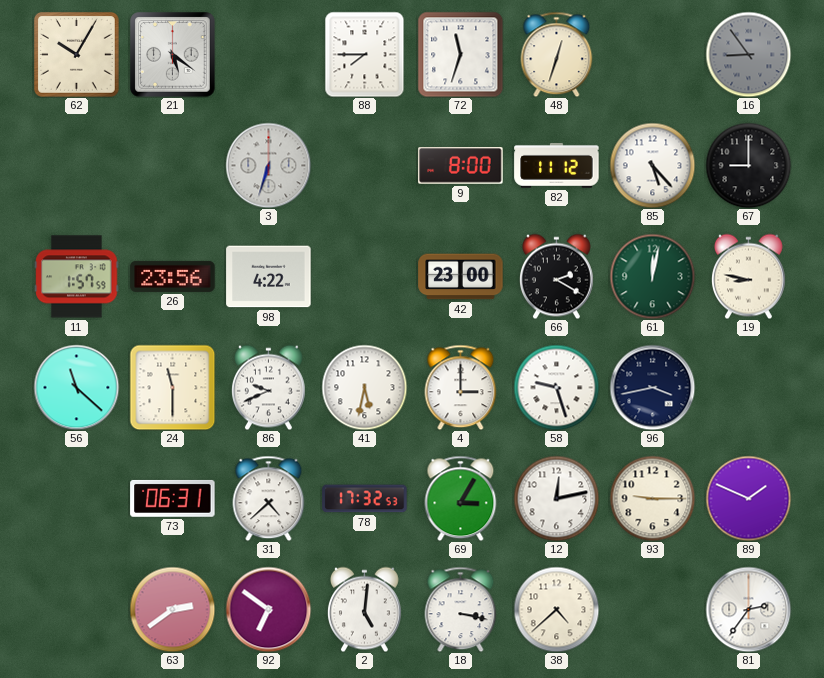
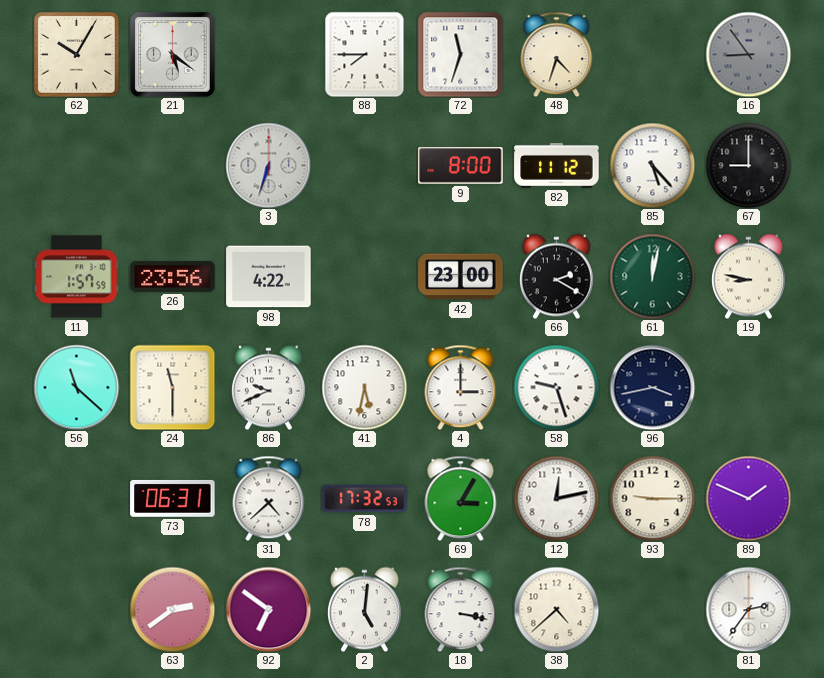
48: 12:33 -> 4:33 (557, 54)
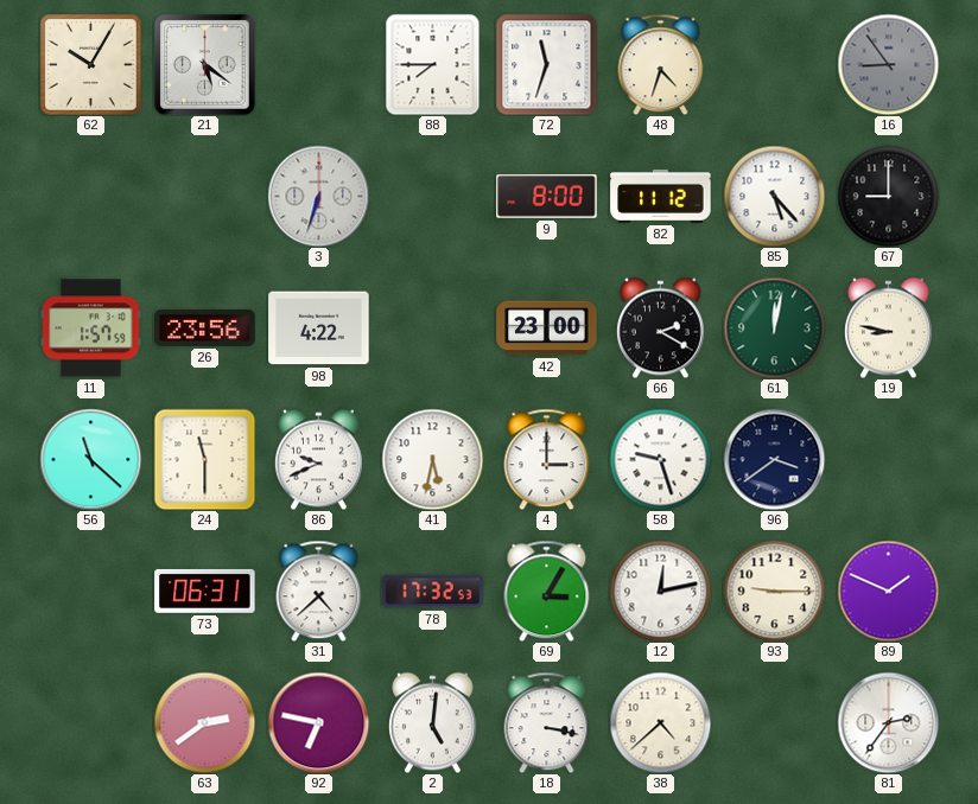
96: 3:43 -> 3:39 (774, 459)
92: 6:51 -> 6:47 (318, 722)
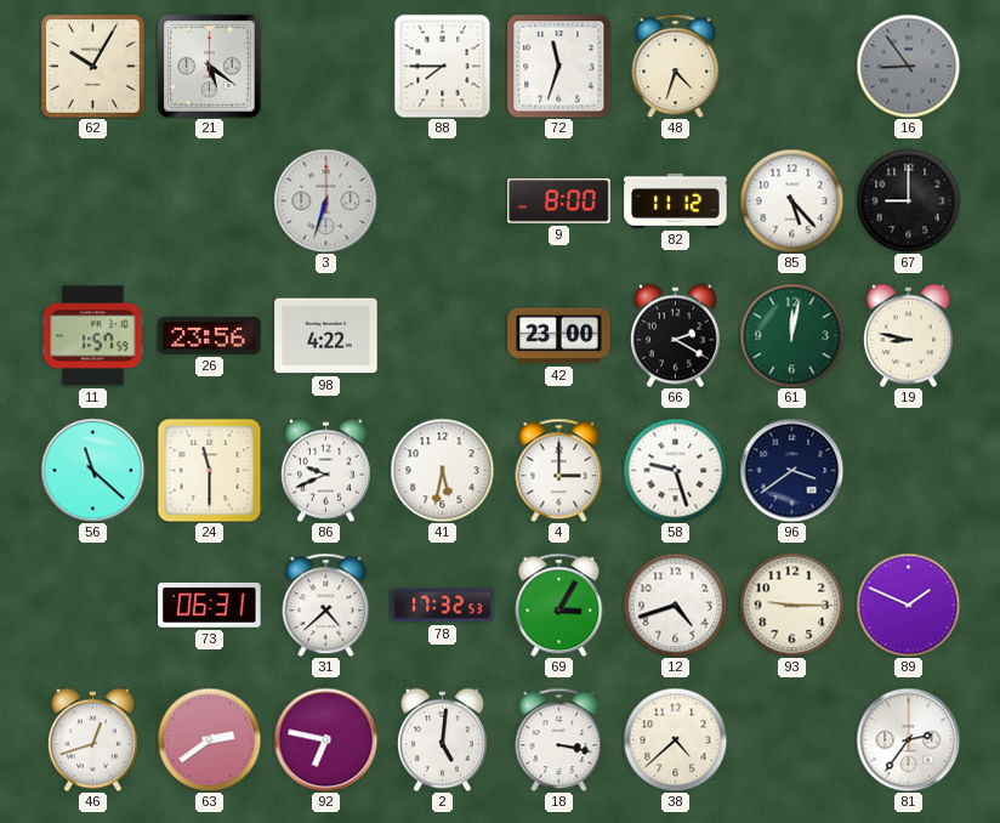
12: 12:13 -> 4:42 (675, 605)
46: none -> 12:42 (93, 739)
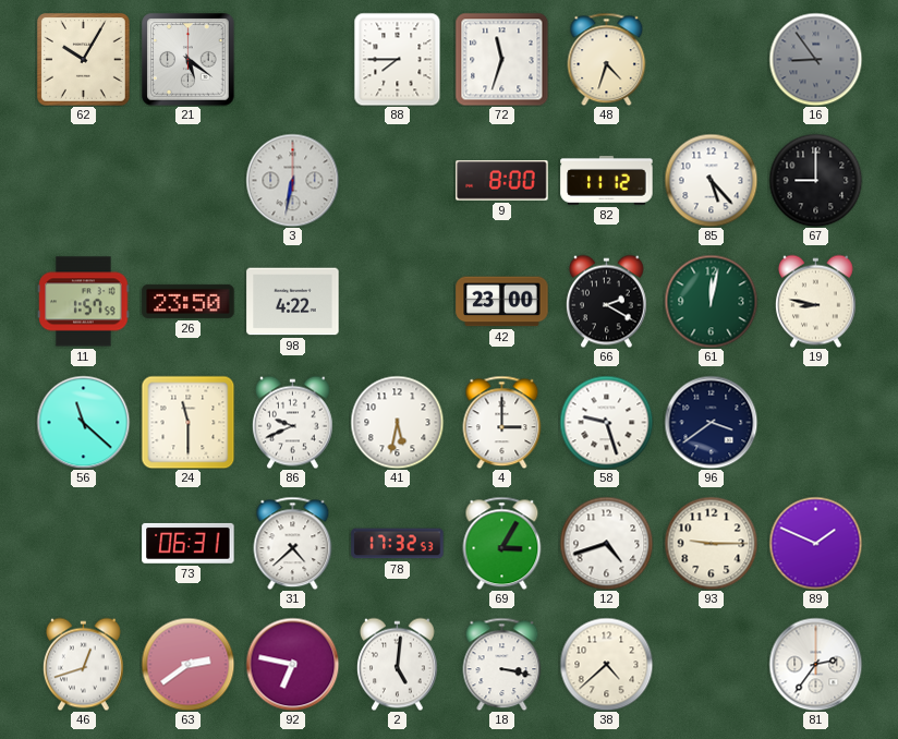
3: 6:33 -> 6:32 (292, 180)
26: 23:56 -> 23:50 (189, 301)
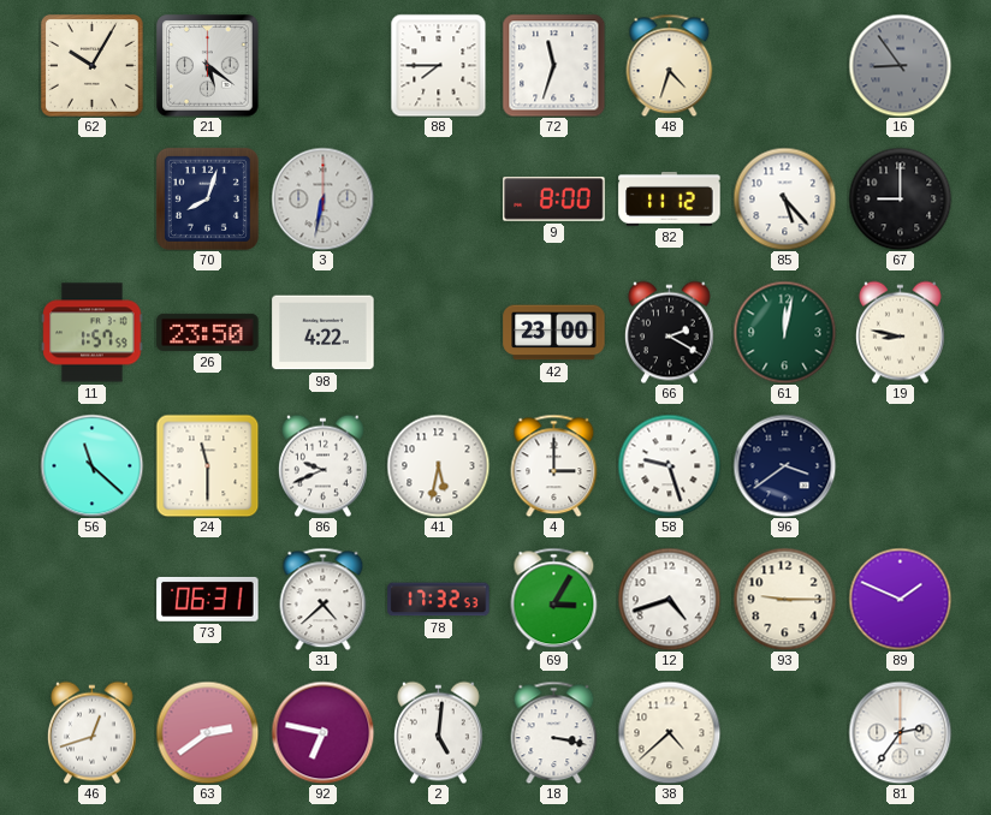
70: none -> 8:03 (207, 198)
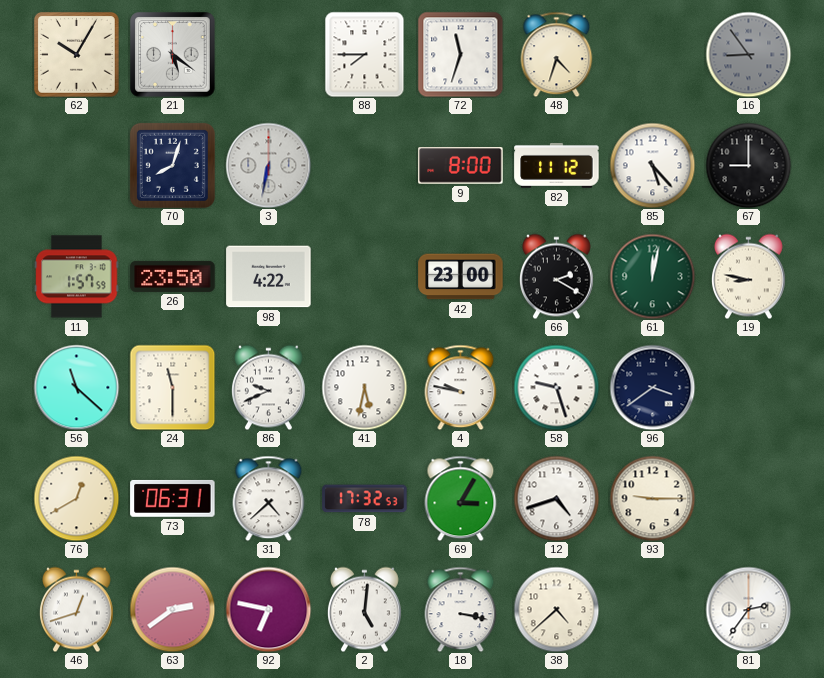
4: 3:00 -> 9:47 (461, 387)
76: none -> 12:40 (76, 498)
89: 1:49 -> none (900, 599)
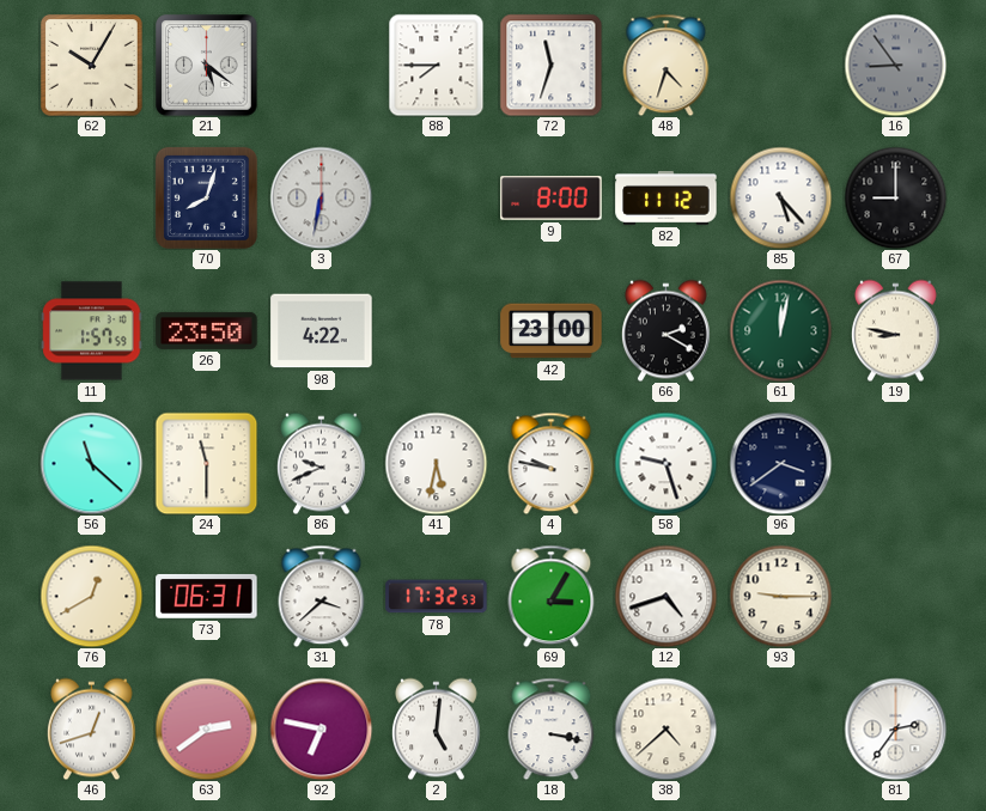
31: 4:38 -> 3:38 (322, 596)
